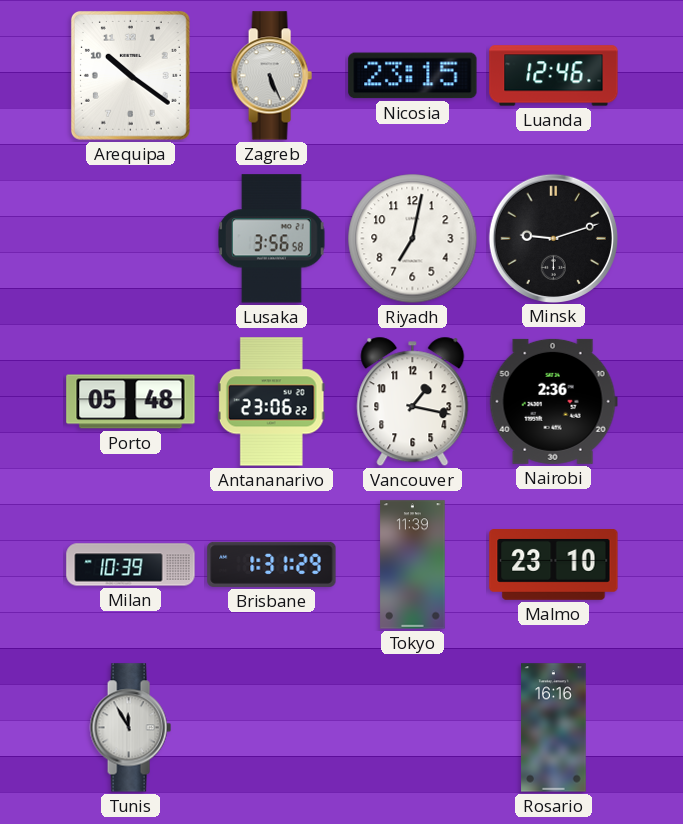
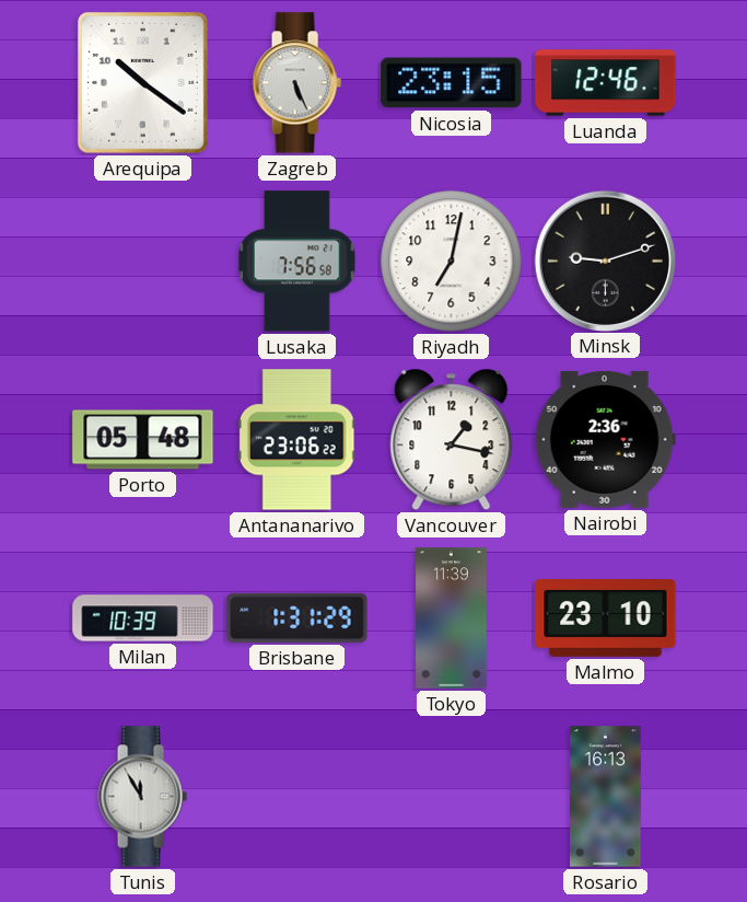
Lusaka: 3:56 -> 7:56 (297, 262)
Rosario: 16:16 -> 16:13 (606, 797)
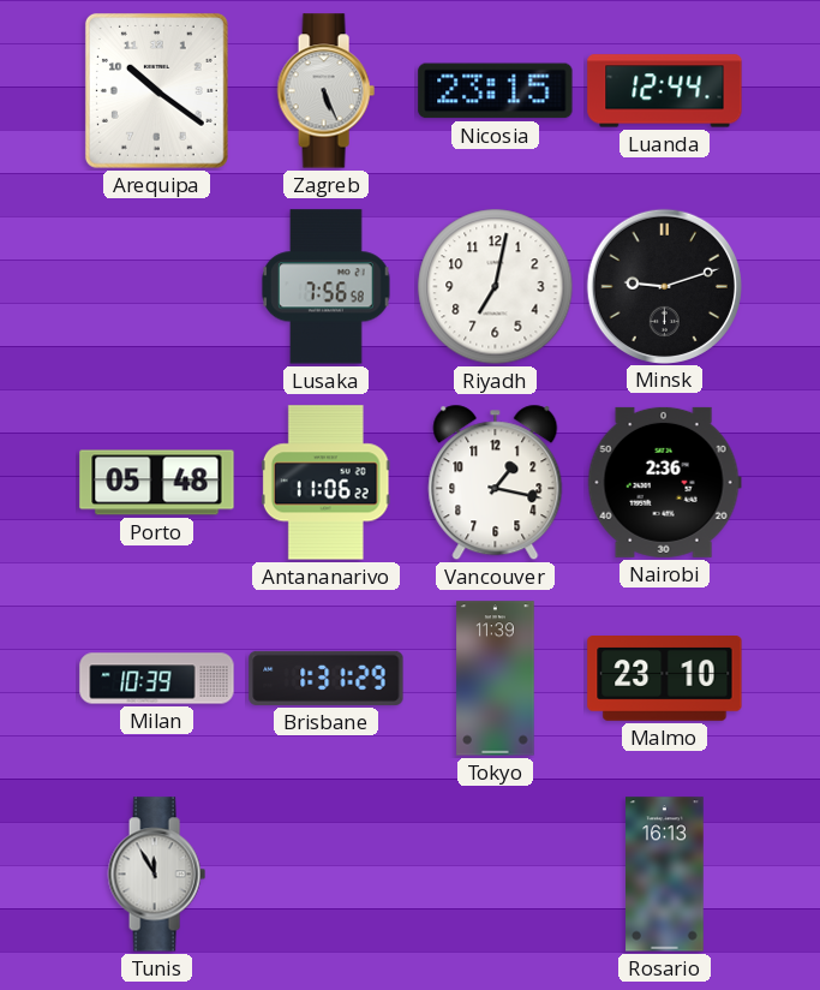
Luanda: 12:46 -> 12:44 (665, 91)
Antananarivo: 23:06 -> 11:06 (325, 483)
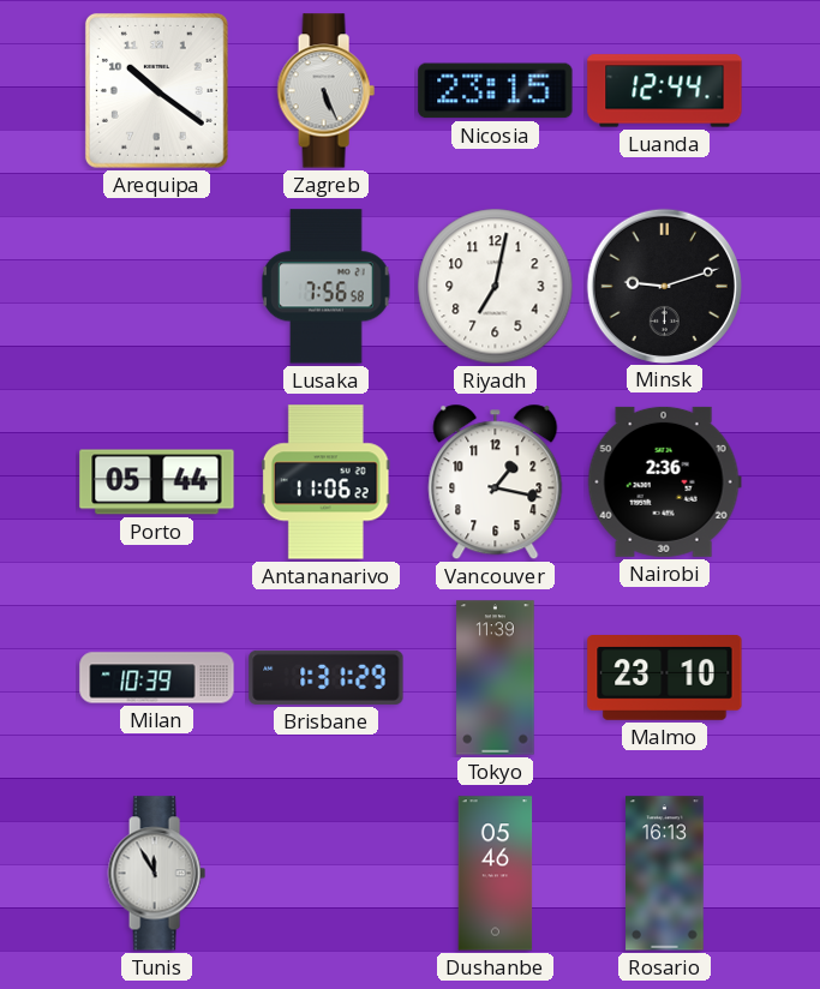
Porto: 05:48 -> 05:44 (157, 482)
Dushanbe: none -> 05:46 (496, 874)
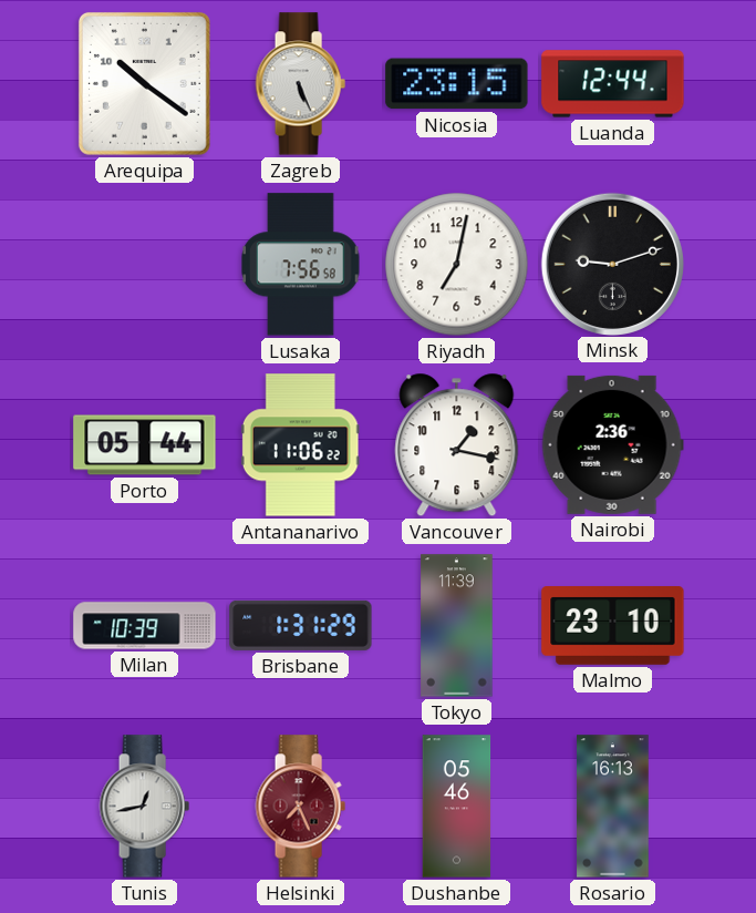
Tunis: 11:55 -> 12:43 (144, 807)
Helsinki: none -> 7:26 (300, 807)
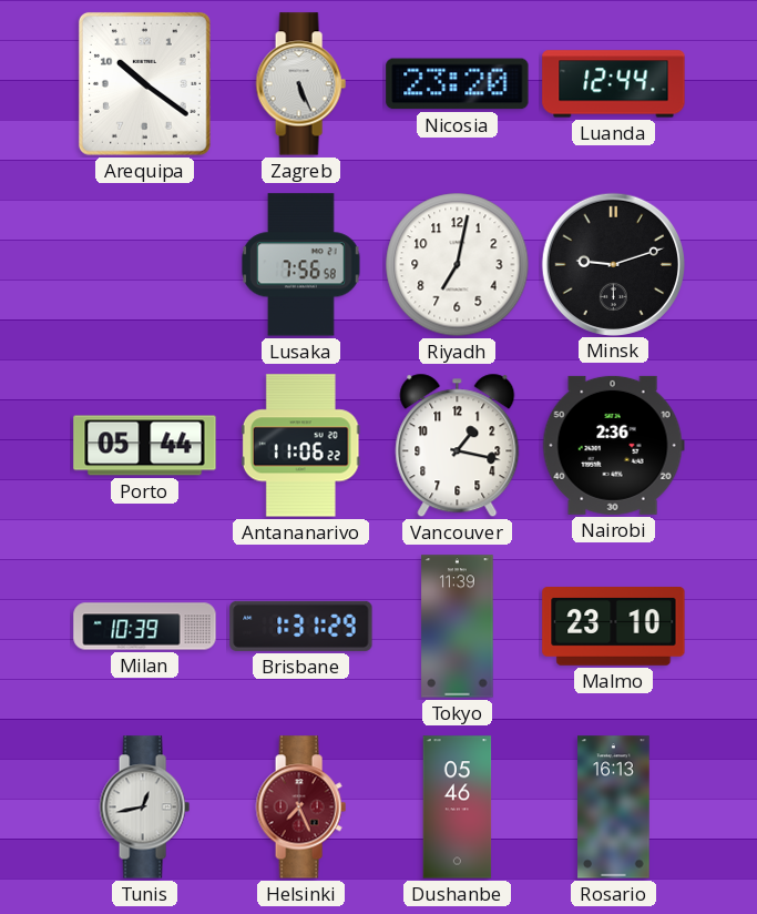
Nicosia: 23:15 -> 23:20 (458, 84)
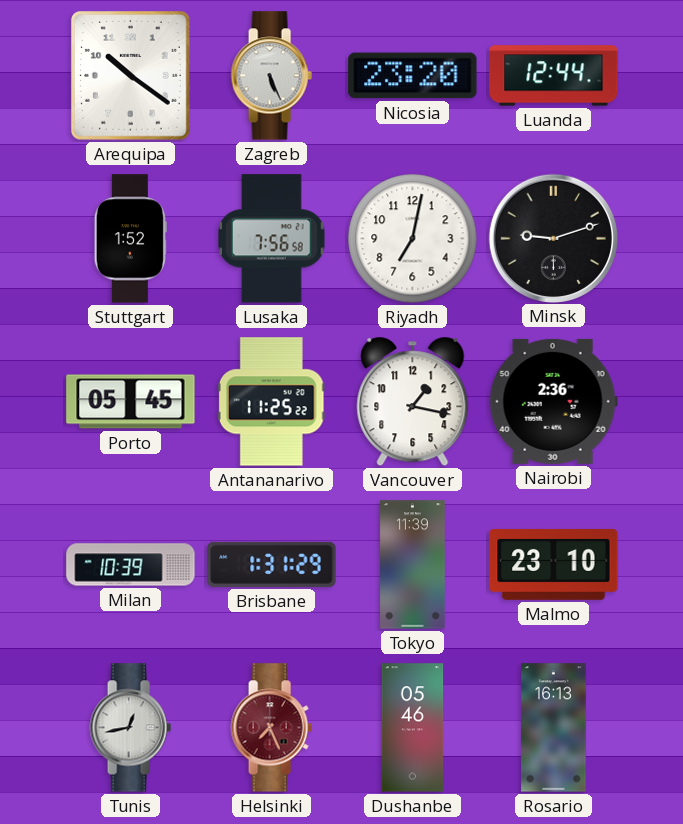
Stuttgart: none -> 1:52 (130, 239)
Porto: 05:44 -> 05:45 (131, 402)
Antananarivo: 11:06 -> 11:25 (271, 402)
